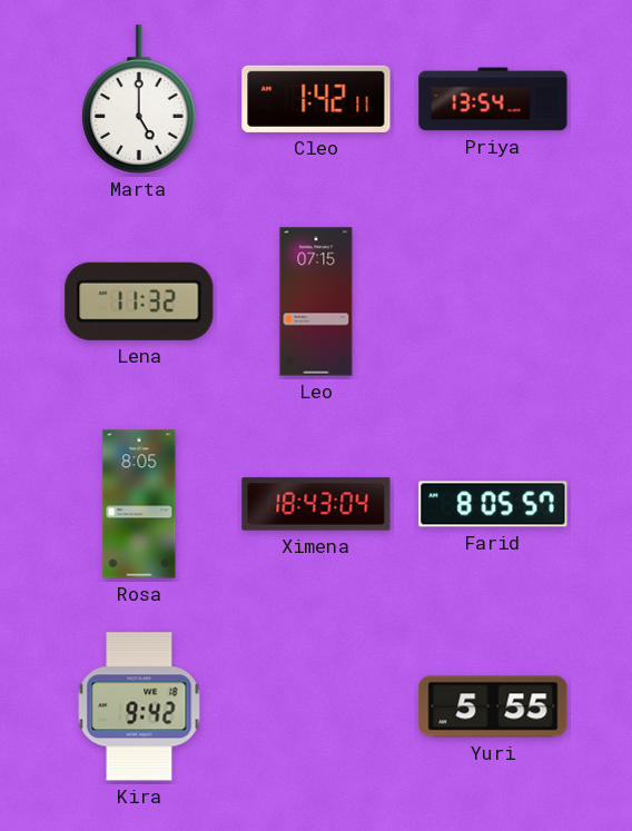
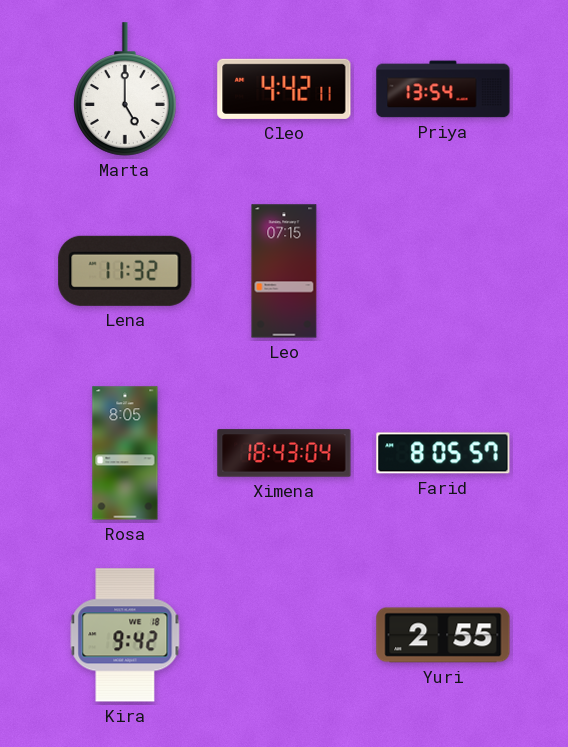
Cleo: 1:42 -> 4:42 (284, 89)
Yuri: 5:55 -> 2:55 (443, 635)
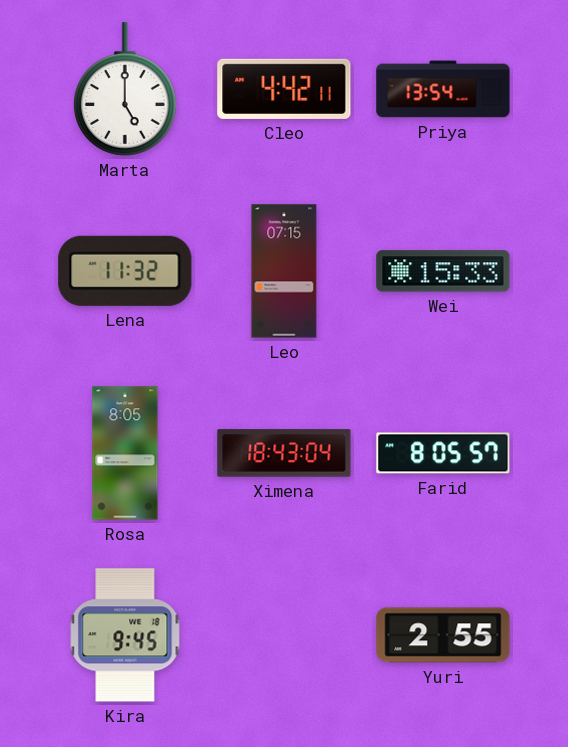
Wei: none -> 15:33 (443, 271)
Kira: 9:42 -> 9:45 (125, 635)
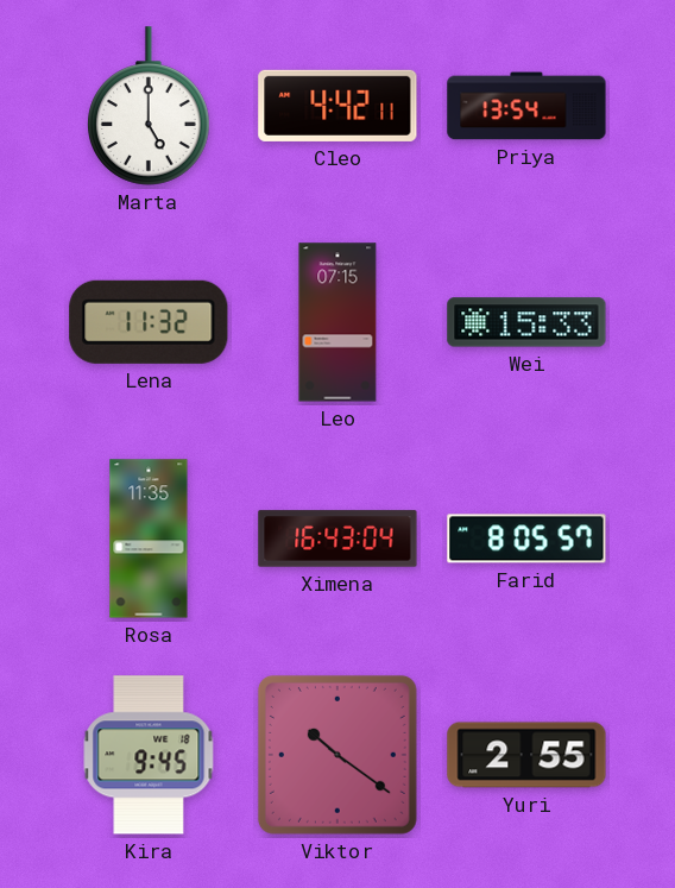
Rosa: 8:05 -> 11:35 (149, 539)
Ximena: 18:43 -> 16:43 (337, 539)
Viktor: none -> 10:21 (337, 755)
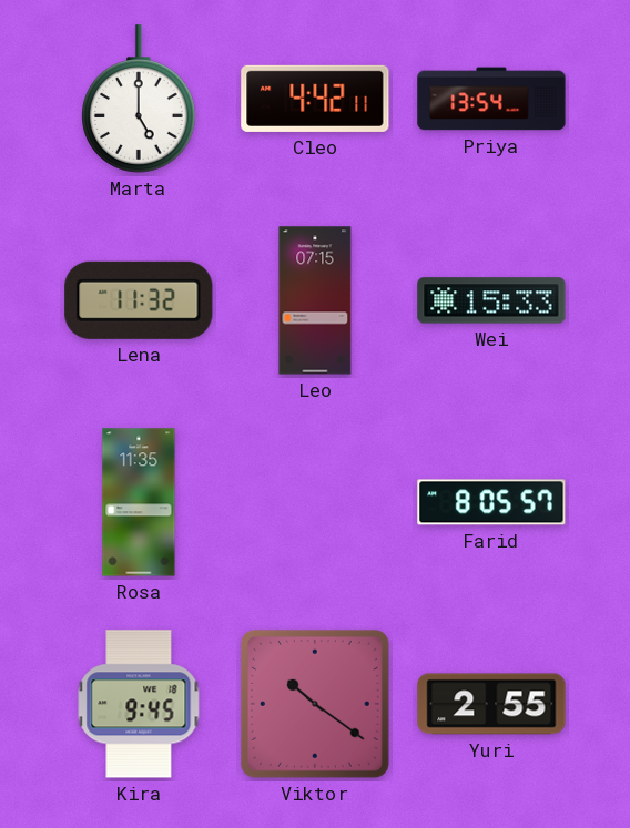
Ximena: 16:43 -> none (337, 539)
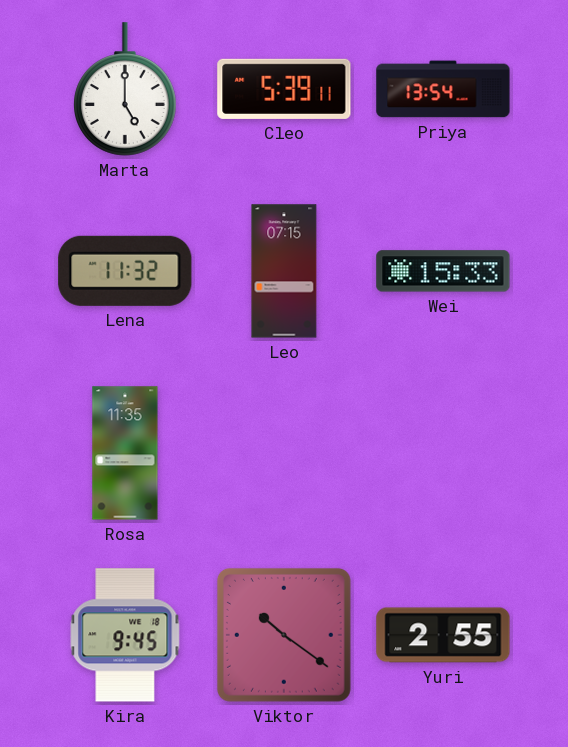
Cleo: 4:42 -> 5:39 (284, 89)
Farid: 8:05 -> none (491, 502)
